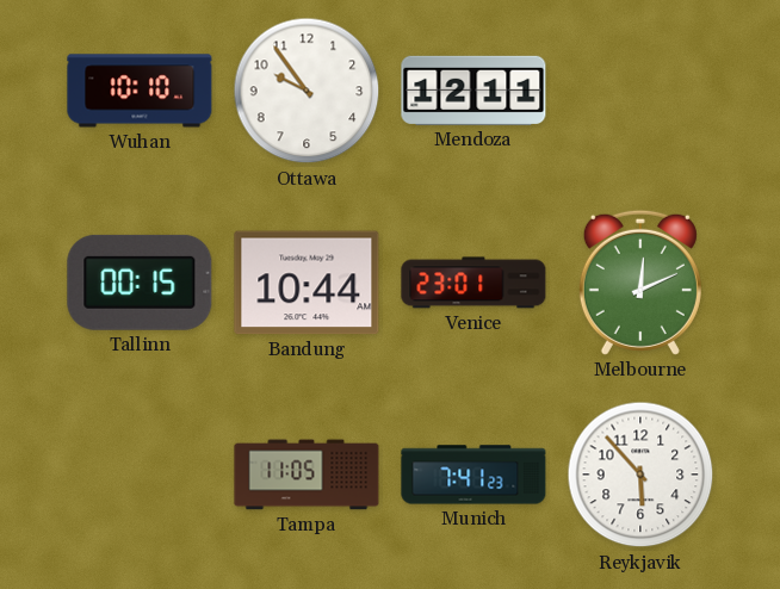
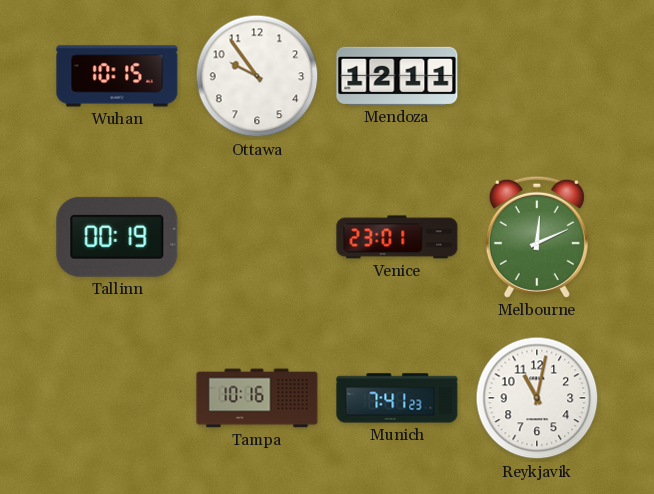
Wuhan: 10:10 -> 10:15 (117, 76)
Tallinn: 00:15 -> 00:19 (117, 237)
Bandung: 10:44 -> none (307, 283)
Tampa: 11:05 -> 10:16 (257, 398)
Reykjavik: 5:53 -> 11:02 (537, 398)
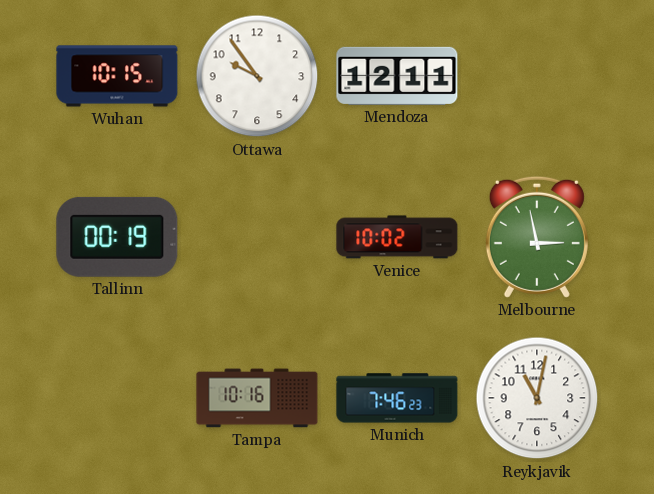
Venice: 23:01 -> 10:02 (397, 237)
Melbourne: 12:11 -> 2:58 (537, 237)
Munich: 7:41 -> 7:46 (397, 398)
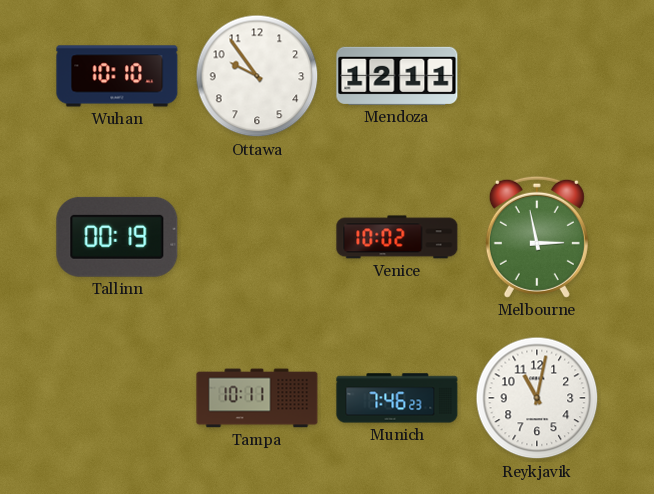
Wuhan: 10:15 -> 10:10 (117, 76)
Tampa: 10:16 -> 10:11 (257, 398)
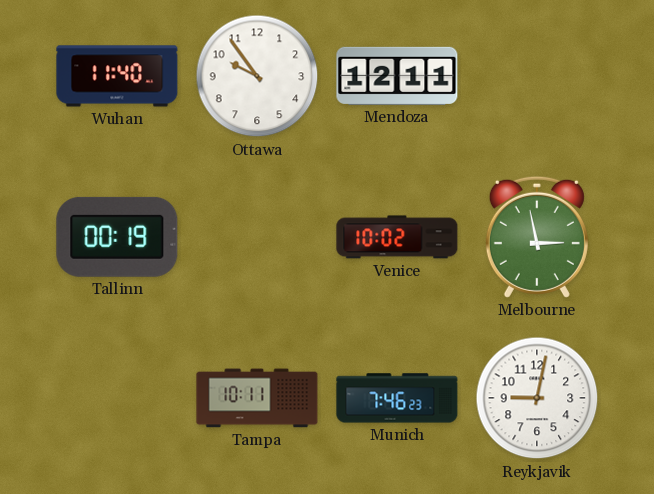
Wuhan: 10:10 -> 11:40 (117, 76)
Reykjavik: 11:02 -> 9:02 (537, 398)
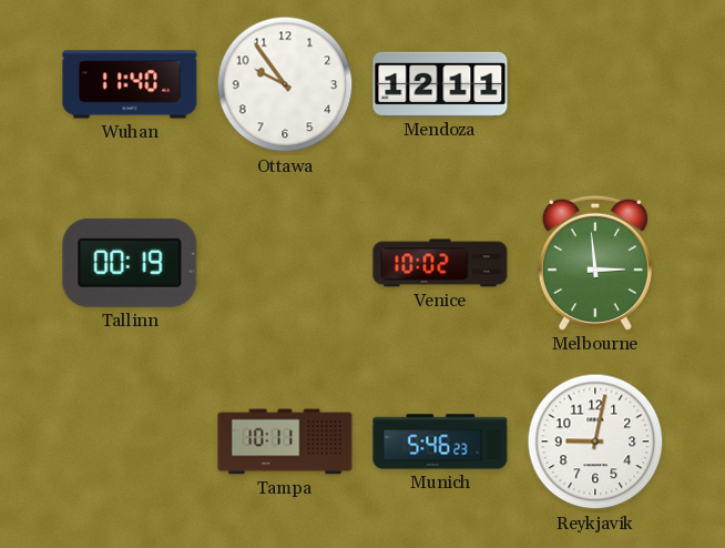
Melbourne: 2:58 -> 2:59 (595, 263)
Munich: 7:46 -> 5:46 (440, 442)
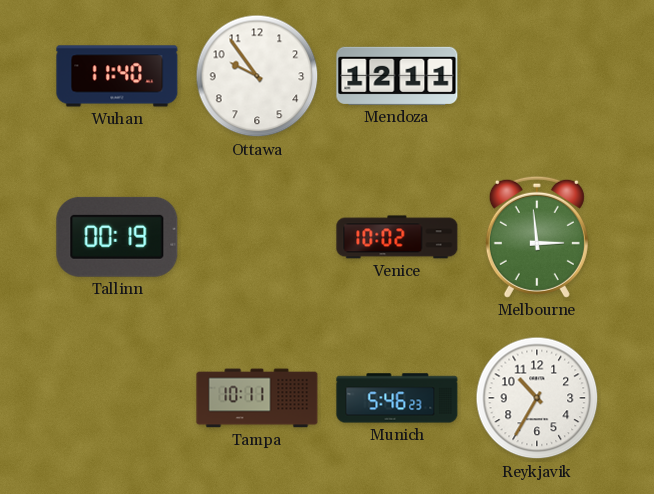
Reykjavik: 9:02 -> 10:35 (537, 398)
